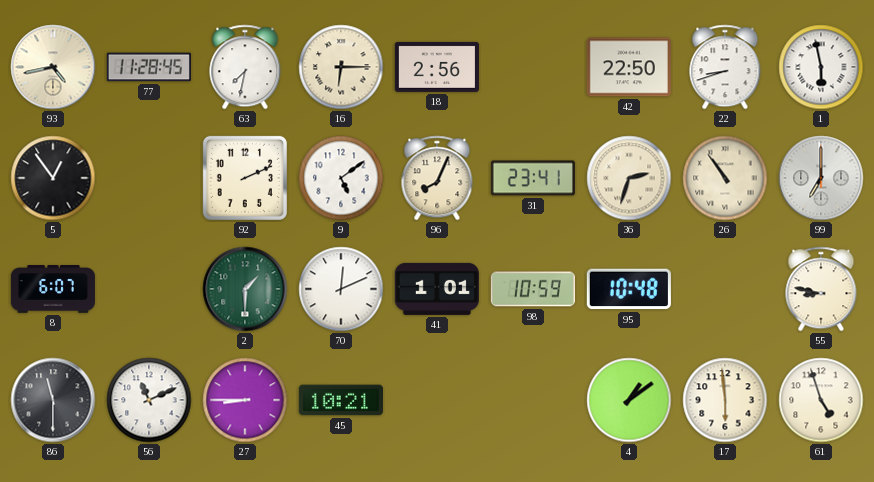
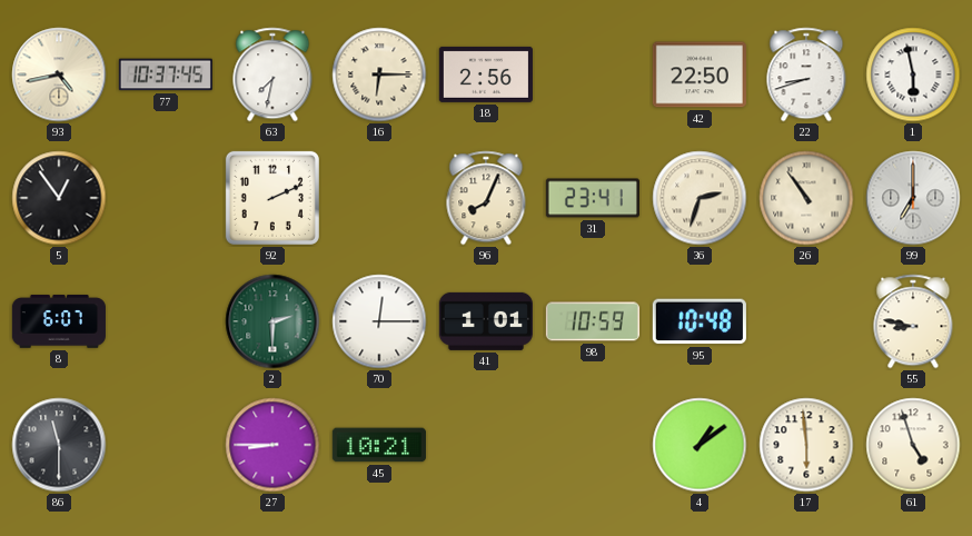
77: 11:28 -> 10:37 (166, 75)
9: 5:09 -> none (341, 178)
2: 1:30 -> 2:30 (272, 321)
70: 12:11 -> 12:15 (379, 321)
56: 11:11 -> none (149, 400)
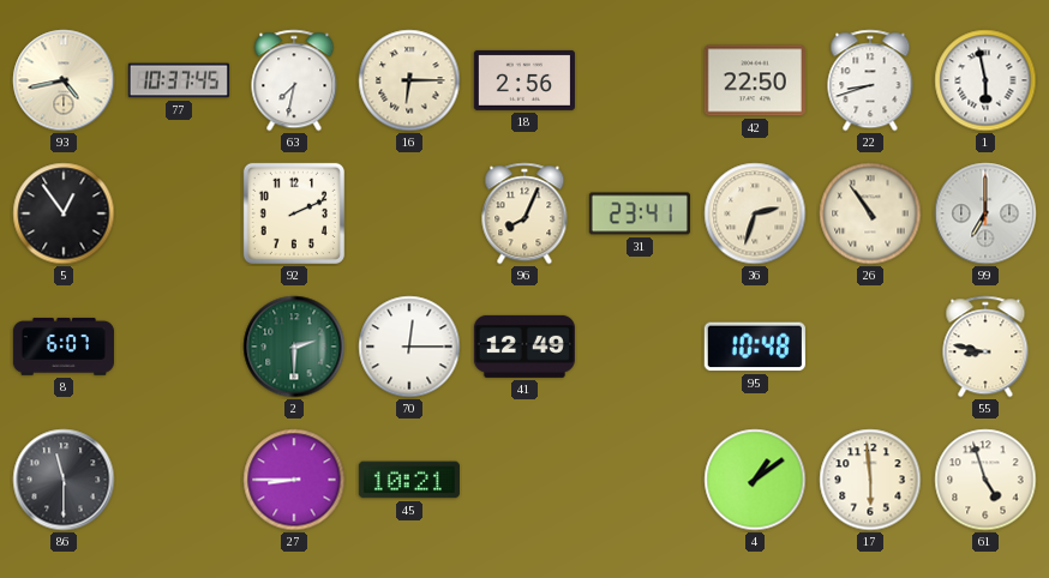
41: 1:01 -> 12:49 (524, 347)
98: 10:59 -> none (593, 321)
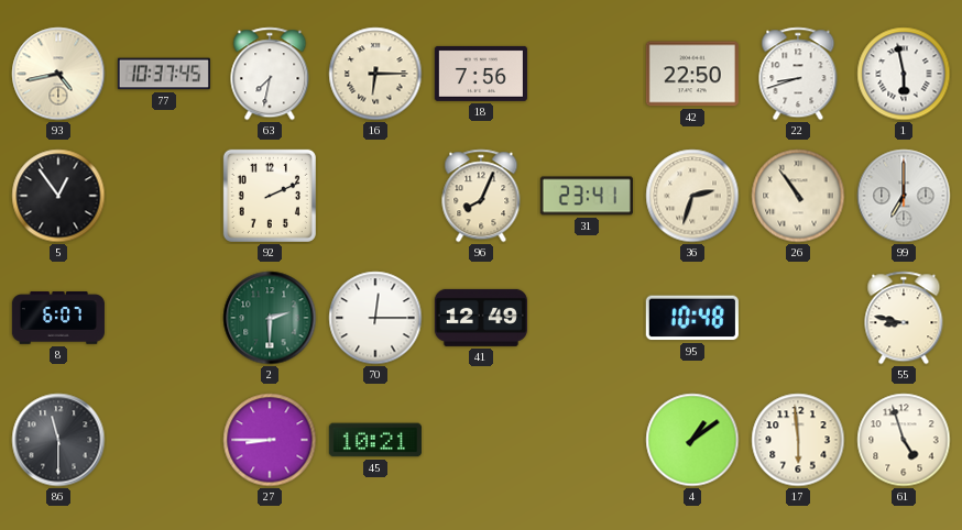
18: 2:56 -> 7:56 (481, 74)
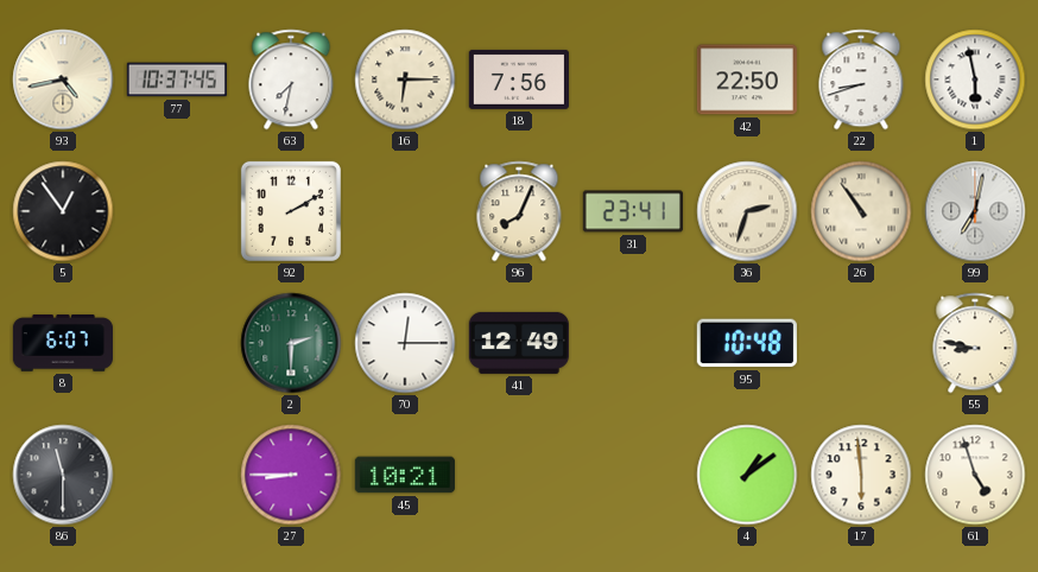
92: 2:11 -> 2:10 (291, 211)
99: 7:00 -> 7:02 (975, 211)
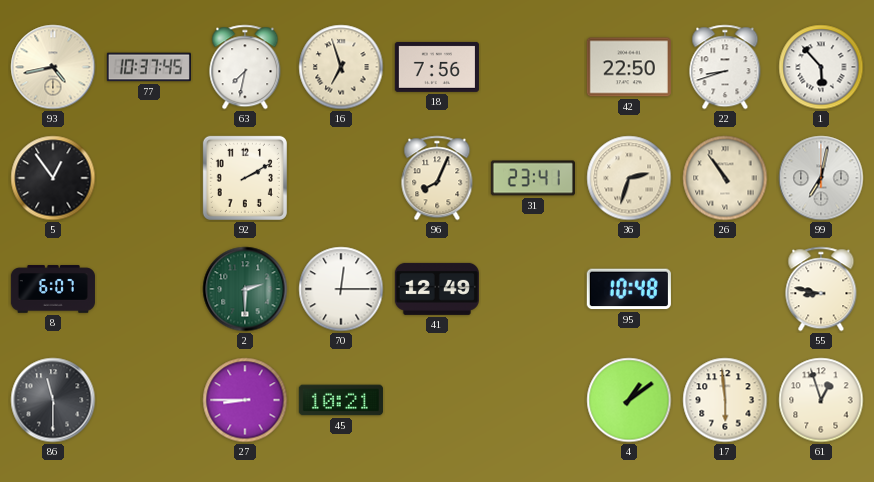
16: 6:15 -> 6:57 (341, 67)
1: 5:58 -> 5:53 (821, 67)
61: 4:57 -> 12:57 (821, 400)
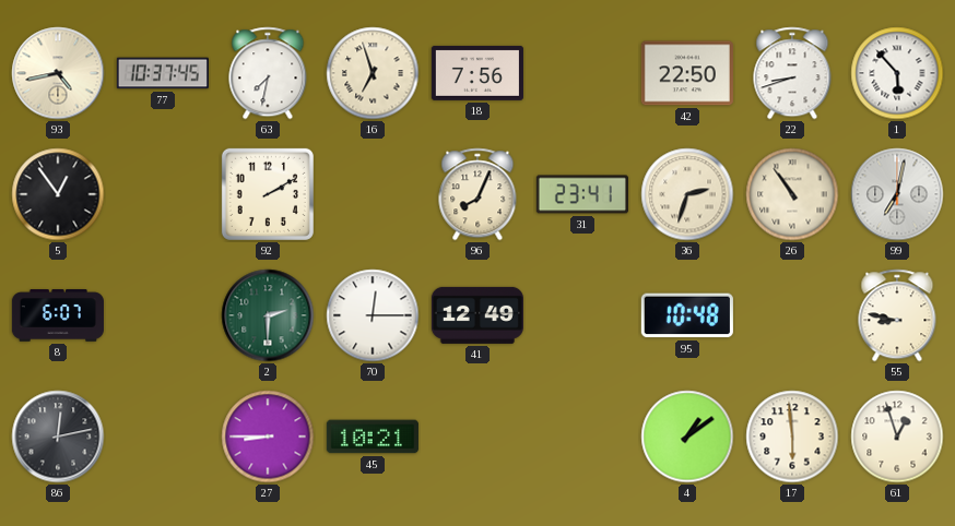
86: 11:30 -> 12:13 (58, 437)
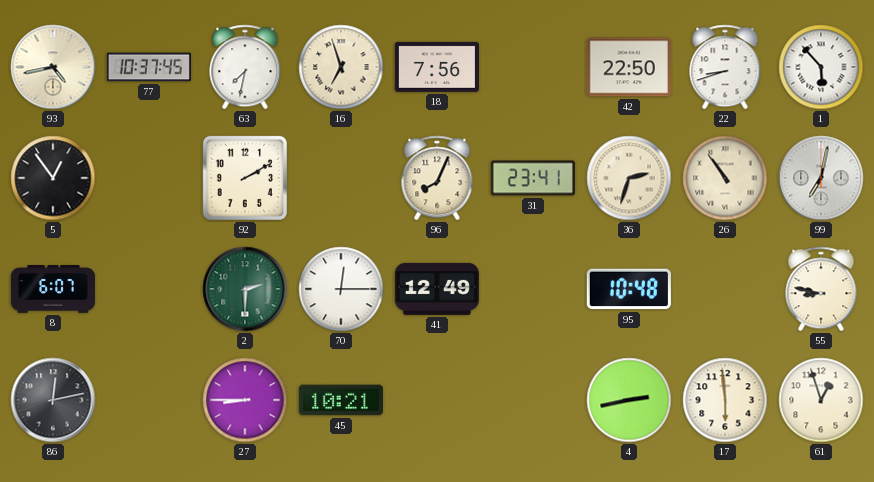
4: 1:09 -> 2:43 (629, 400)
